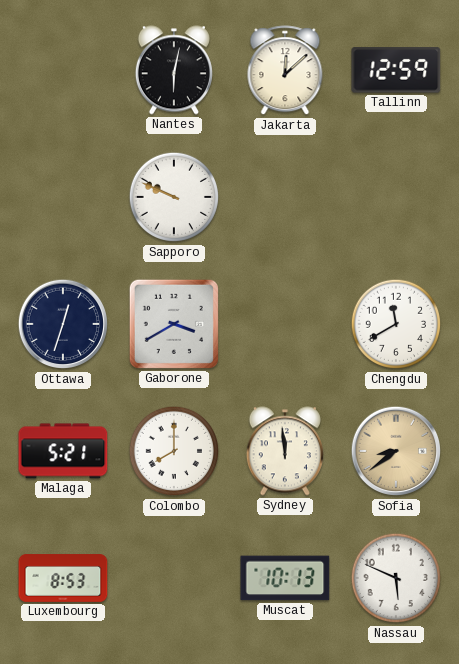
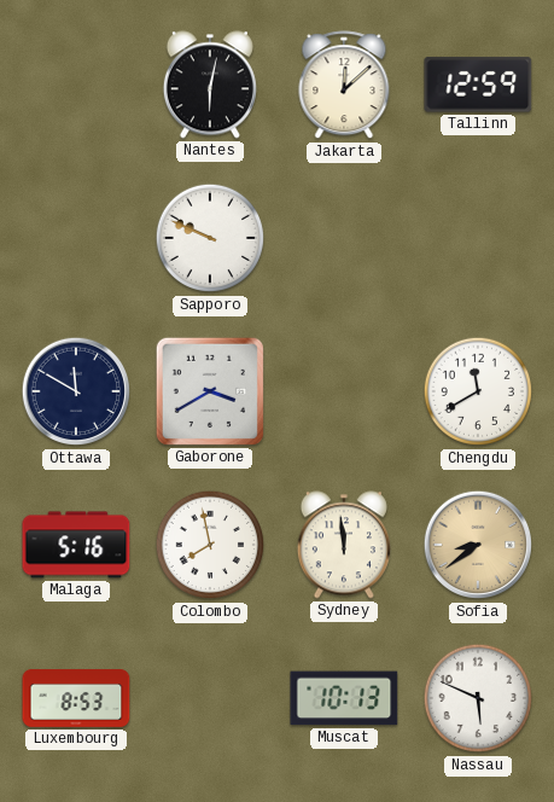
Ottawa: 12:33 -> 11:50 (76, 391)
Malaga: 5:21 -> 5:16 (76, 545)
Colombo: 8:00 -> 7:58 (210, 545)
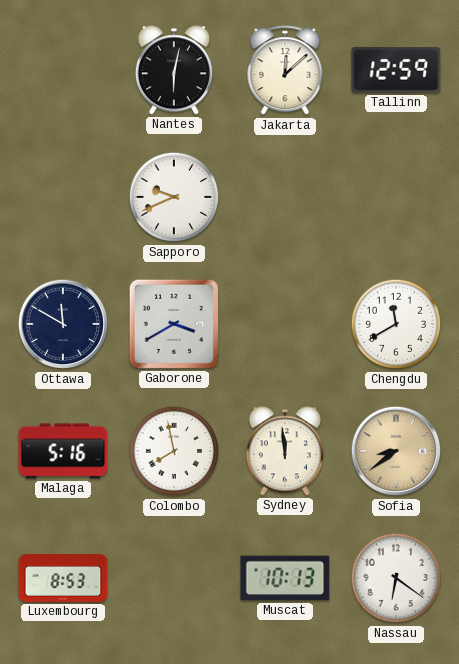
Sapporo: 9:49 -> 9:41 (174, 197)
Nassau: 5:49 -> 6:21 (396, 578)
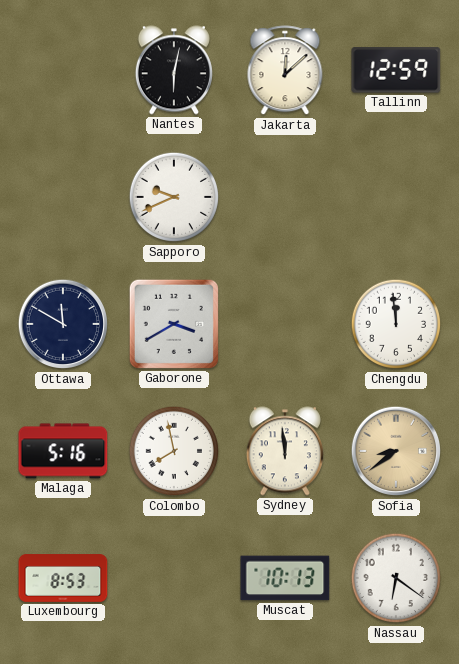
Chengdu: 11:40 -> 11:59 (396, 324)
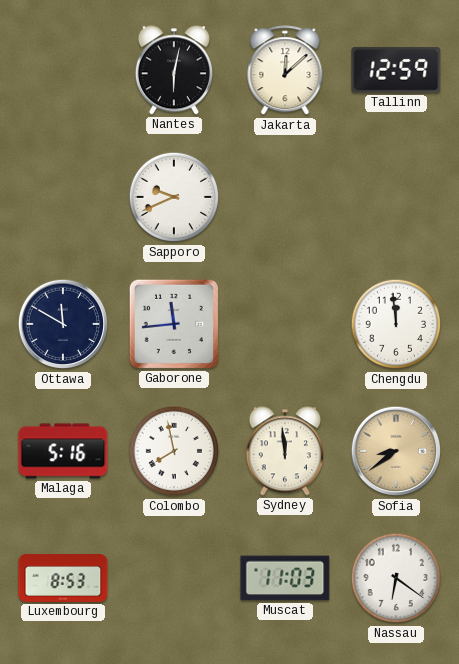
Gaborone: 3:40 -> 11:44 (174, 324)
Muscat: 10:13 -> 11:03 (285, 578)
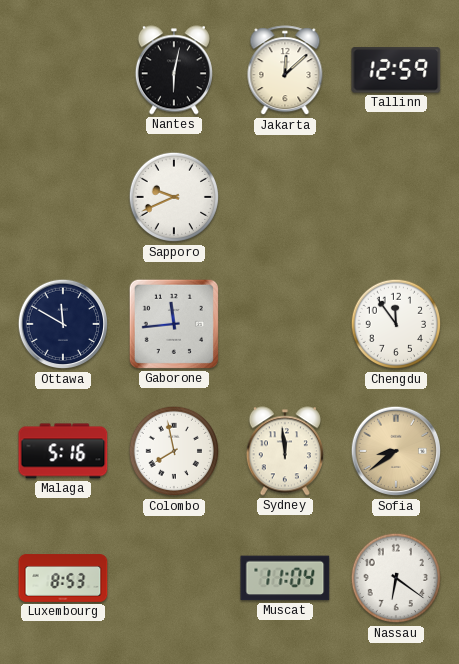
Chengdu: 11:59 -> 11:54 (396, 324)
Muscat: 11:03 -> 11:04 (285, 578)
